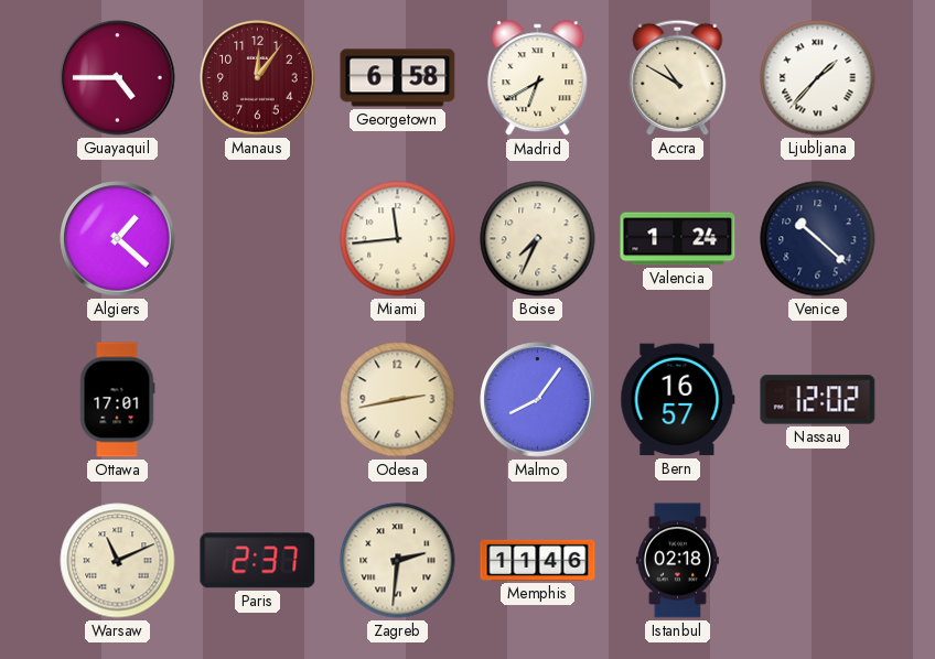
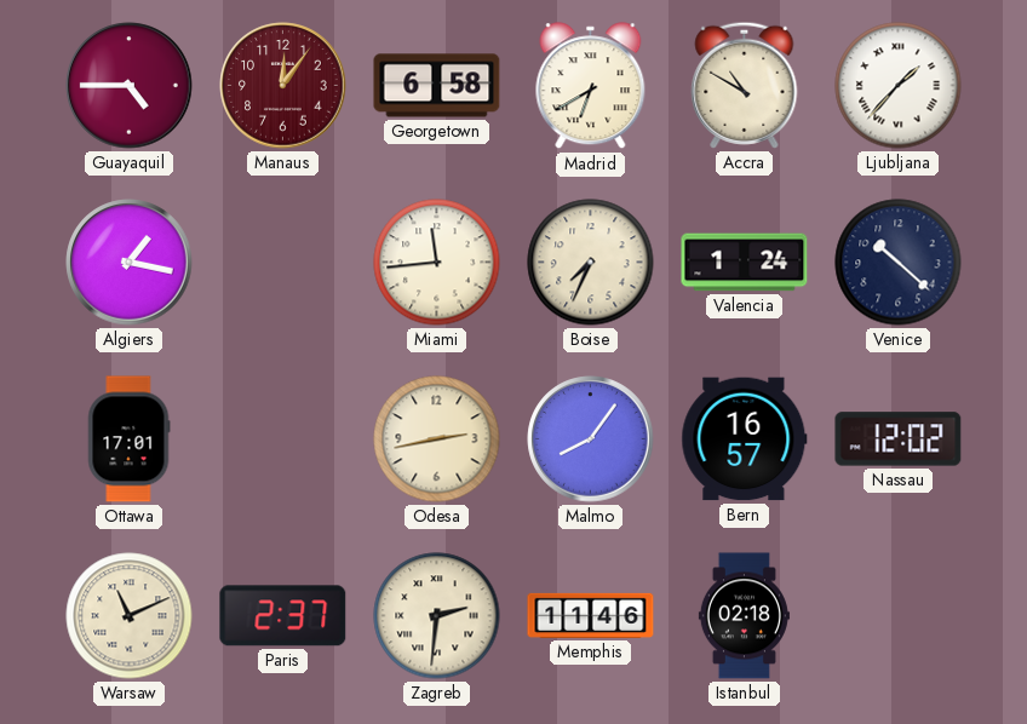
Algiers: 1:22 -> 1:17 (130, 263)
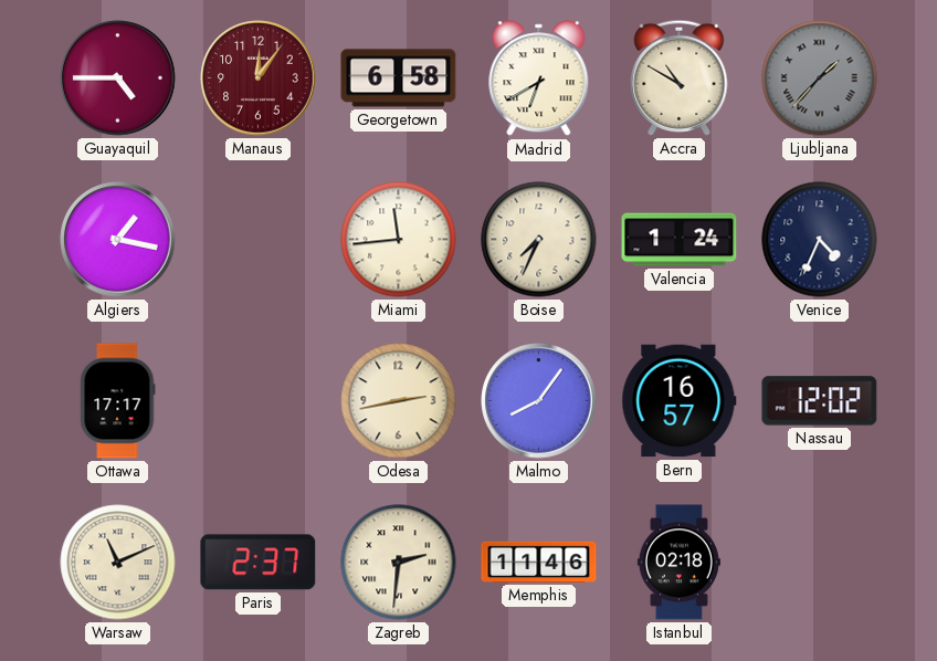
Ljubljana dial: white -> grey (820, 78)
Venice: 10:22 -> 4:34 (820, 240)
Ottawa: 17:01 -> 17:17 (117, 401)
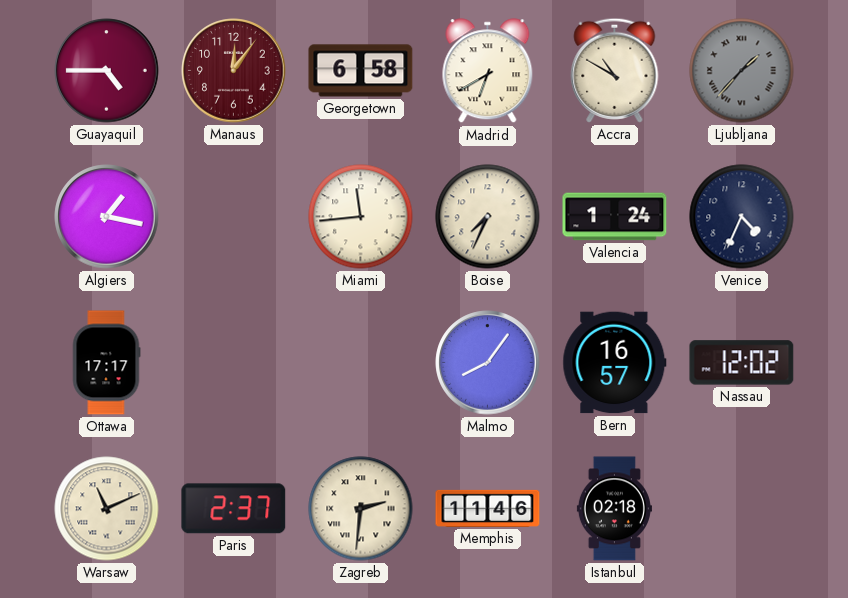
Odesa: 2:43 -> none (399, 401)
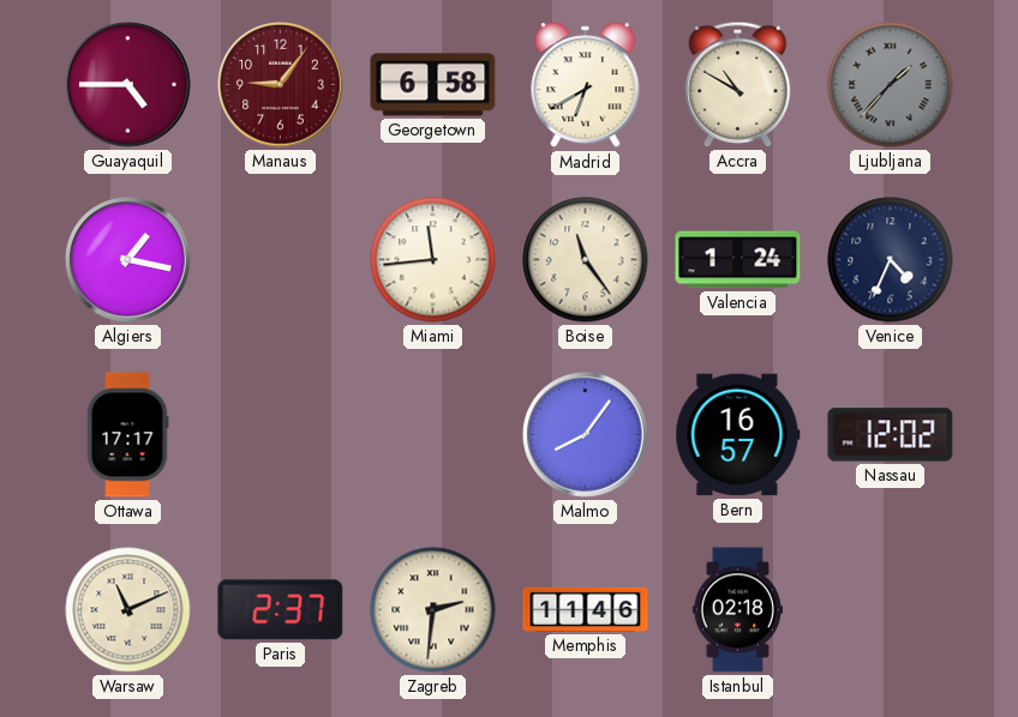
Manaus: 12:06 -> 9:06 (281, 85)
Boise: 7:34 -> 11:24 (586, 260)
